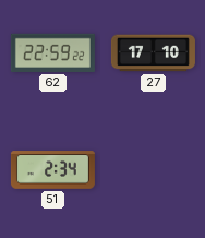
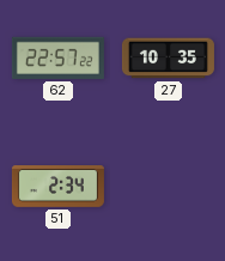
62: 22:59 -> 22:57 (57, 57)
27: 17:10 -> 10:35 (168, 59)
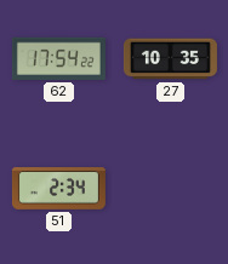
62: 22:57 -> 17:54 (58, 58)
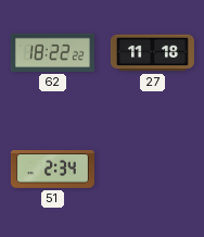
62: 17:54 -> 18:22 (52, 52)
27: 10:35 -> 11:18 (152, 53)
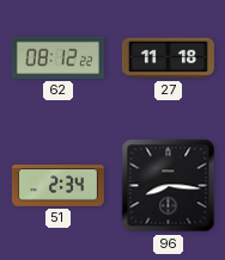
62: 18:22 -> 08:12 (57, 57)
96: none -> 8:16 (169, 186)
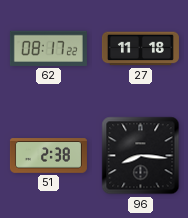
62: 08:12 -> 08:17 (48, 48)
51: 2:34 -> 2:38 (48, 156)
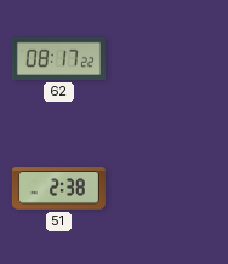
27: 11:18 -> none (140, 49)
96: 8:16 -> none (141, 156)
